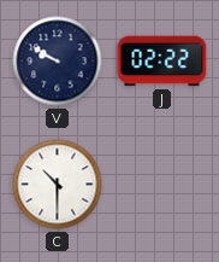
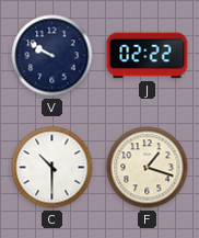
F: none -> 1:18 (148, 168)
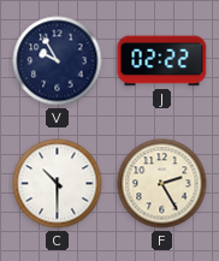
V: 9:50 -> 9:55 (58, 61)
F: 1:18 -> 2:25 (162, 184)
